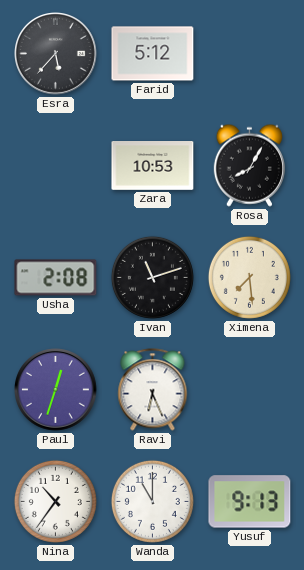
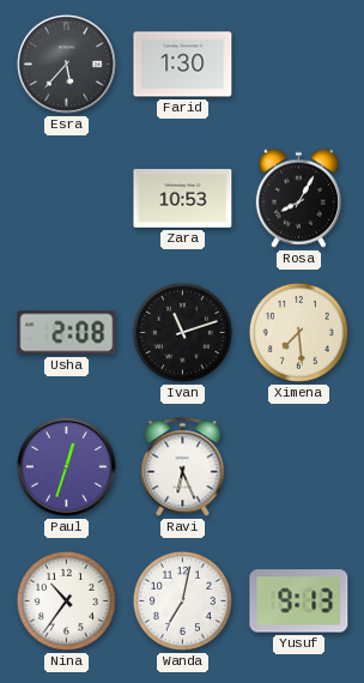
Farid: 5:12 -> 1:30 (183, 65)
Wanda: 11:00 -> 7:02 (182, 600)
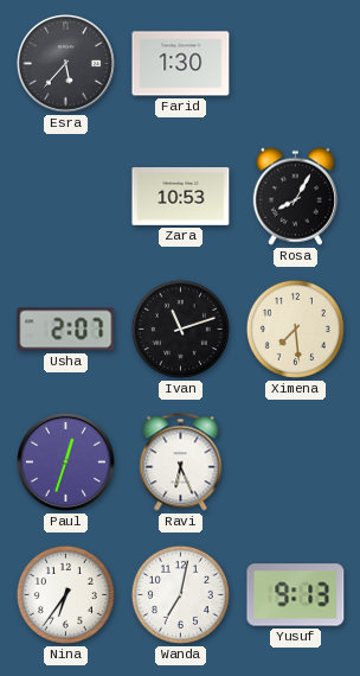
Usha: 2:08 -> 2:07 (66, 330)
Nina: 10:36 -> 6:36 (65, 594)
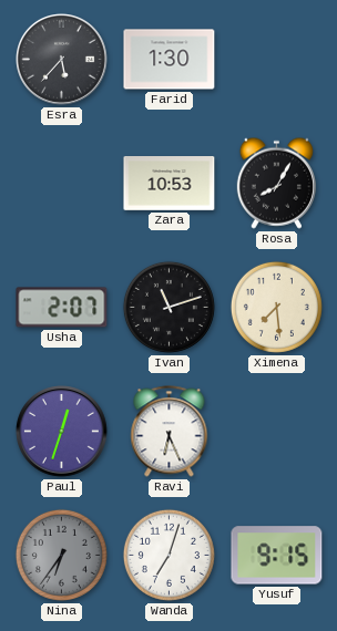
Nina dial: white -> grey (61, 555)
Wanda: 7:02 -> 7:03 (168, 555)
Yusuf: 9:13 -> 9:15 (277, 556)
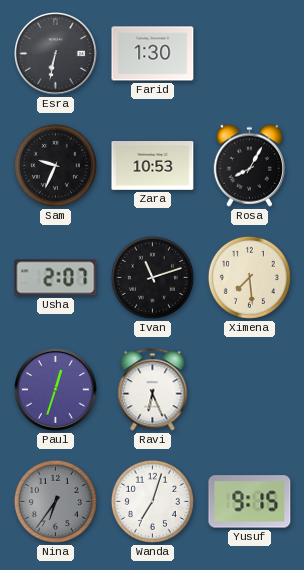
Esra: 5:37 -> 6:32 (56, 54)
Sam: none -> 9:34 (55, 165)
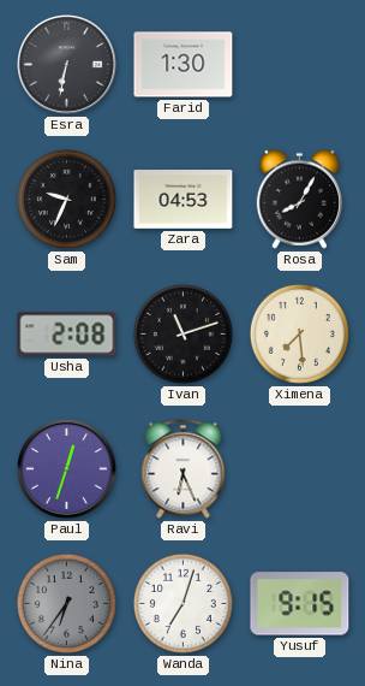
Zara: 10:53 -> 04:53 (184, 200)
Usha: 2:07 -> 2:08 (67, 335)
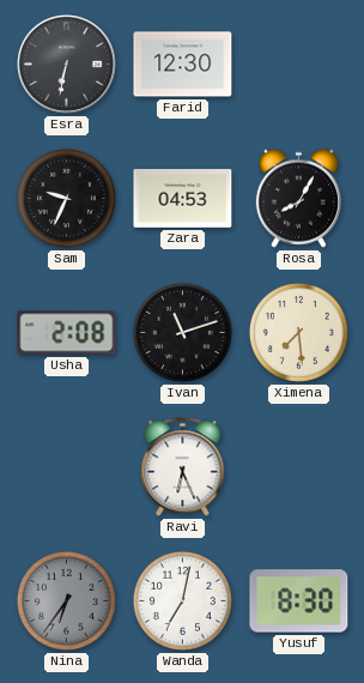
Farid: 1:30 -> 12:30 (183, 65)
Paul: 12:33 -> none (67, 469)
Wanda: 7:03 -> 7:02 (182, 600)
Yusuf: 9:15 -> 8:30 (299, 602)
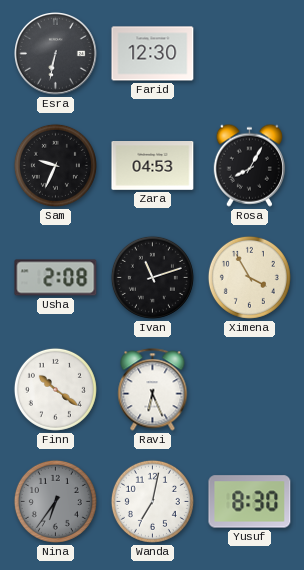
Ximena: 7:29 -> 3:55 (249, 277)
Finn: none -> 10:21 (55, 389)
